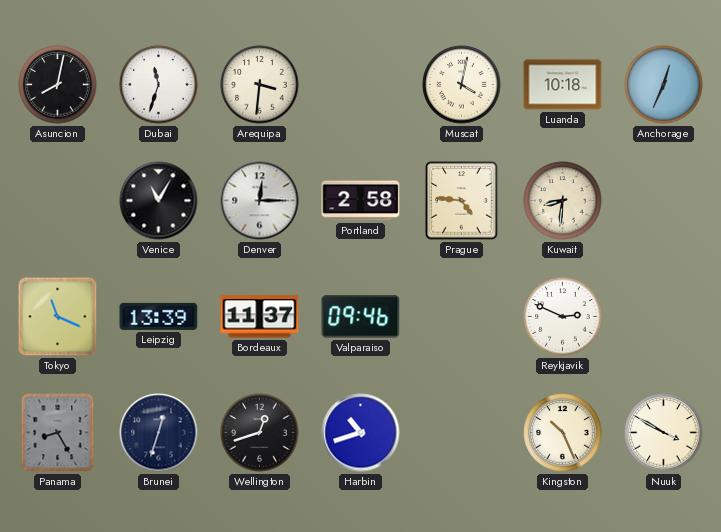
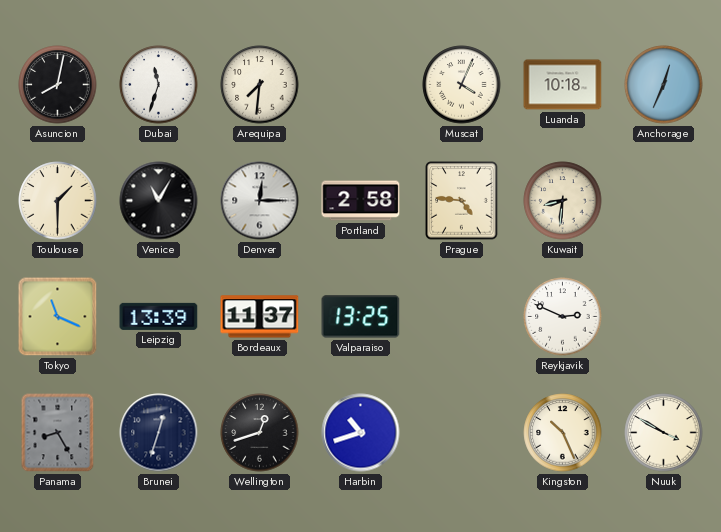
Arequipa: 3:31 -> 7:31 (260, 85)
Muscat: 4:02 -> 4:04 (462, 85)
Toulouse: none -> 1:30 (58, 201)
Valparaiso: 09:46 -> 13:25 (361, 317)
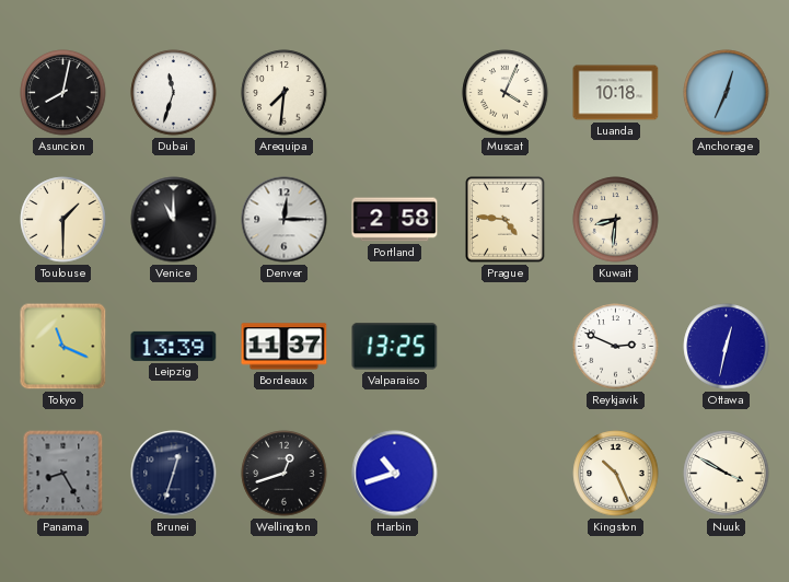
Venice: 11:05 -> 11:00 (174, 220)
Ottawa: none -> 12:32 (727, 347)
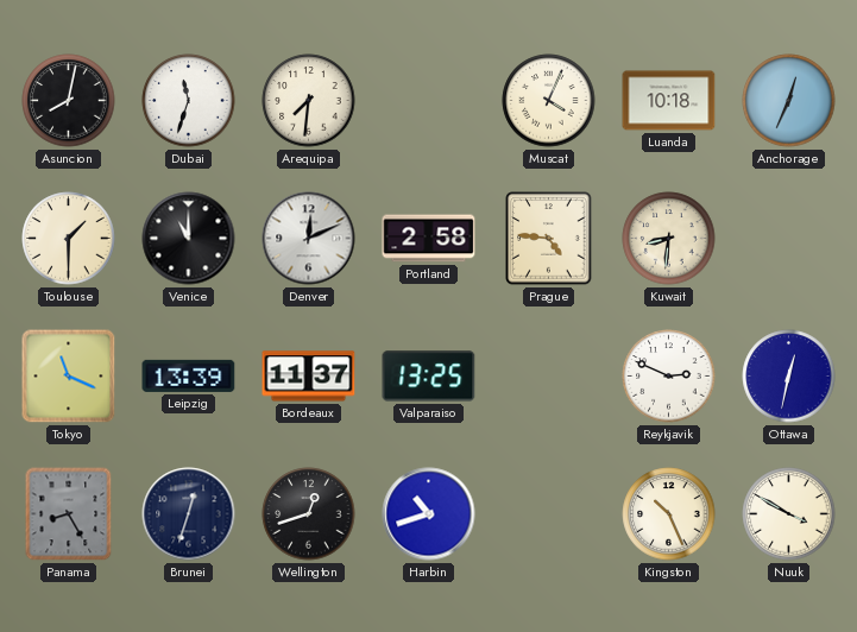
Denver: 12:15 -> 12:11 (309, 239)
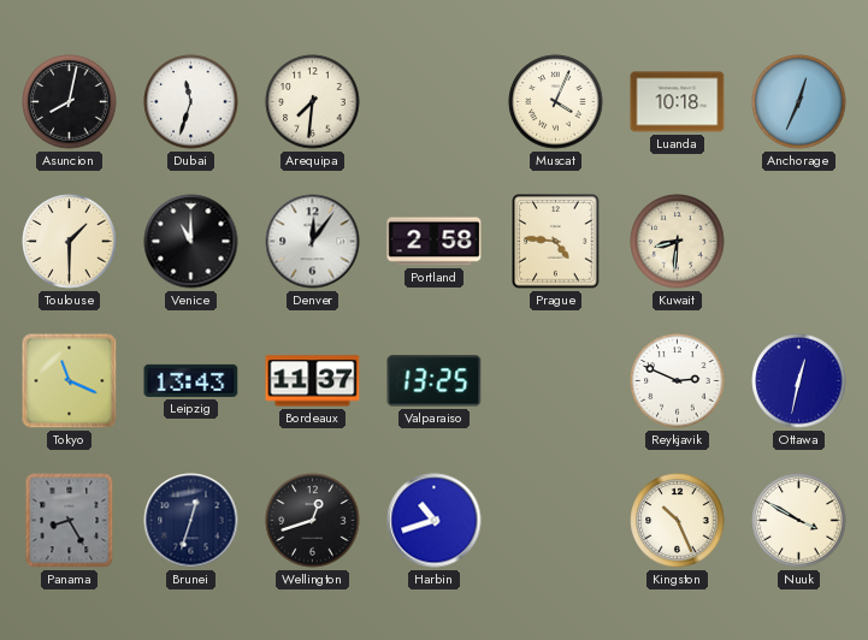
Denver: 12:11 -> 12:06 (313, 242)
Leipzig: 13:39 -> 13:43 (191, 380)
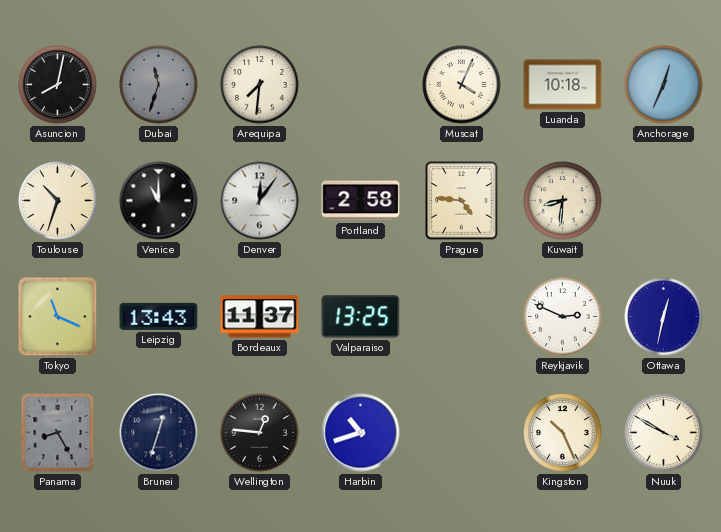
Dubai dial: white -> grey (159, 85)
Toulouse: 1:30 -> 10:33 (58, 201)
Wellington: 12:42 -> 12:46 (260, 433)
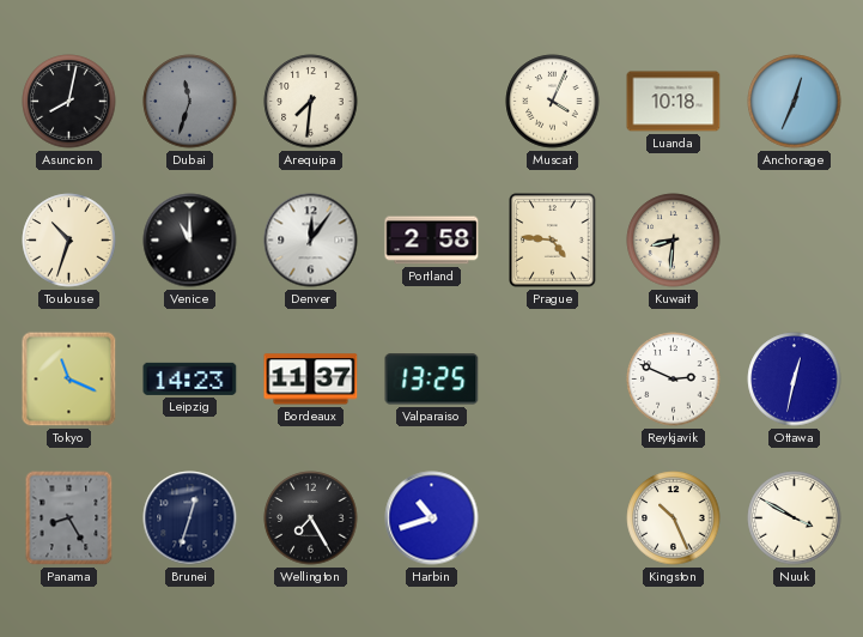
Leipzig: 13:43 -> 14:23 (190, 378)
Wellington: 12:46 -> 7:25 (311, 518)
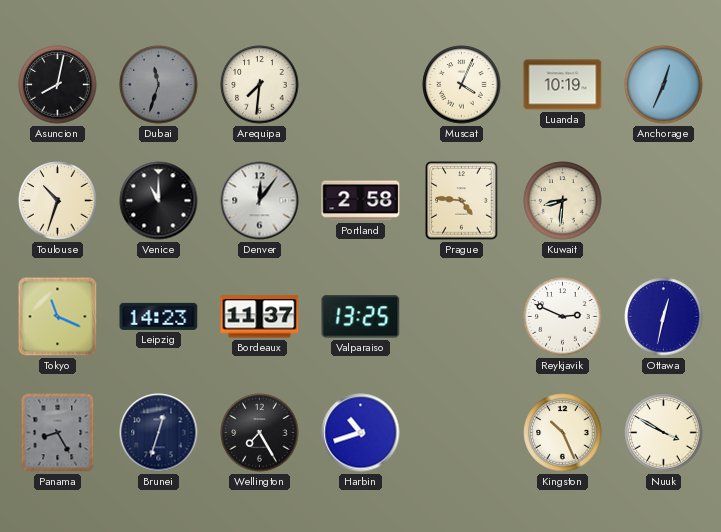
Luanda: 10:18 -> 10:19 (563, 85)
